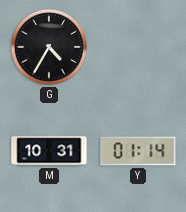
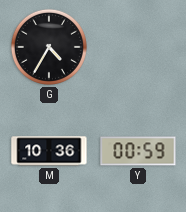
M: 10:31 -> 10:36 (49, 151)
Y: 01:14 -> 00:59 (138, 151)
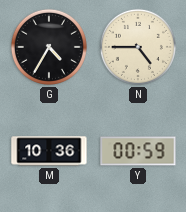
N: none -> 4:45 (138, 47)
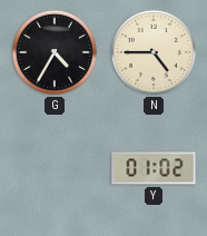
M: 10:36 -> none (49, 151)
Y: 00:59 -> 01:02 (154, 168)
